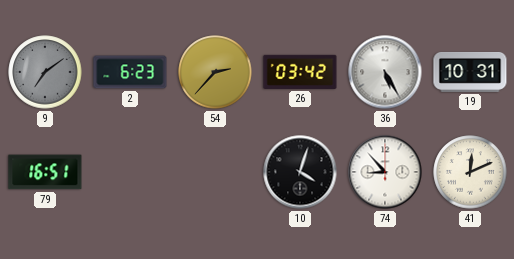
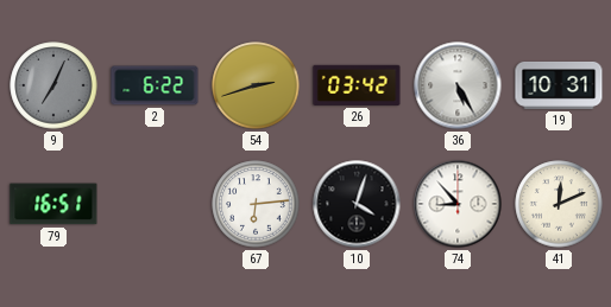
9: 7:09 -> 7:04 (53, 85)
2: 6:23 -> 6:22 (155, 85)
54: 2:37 -> 2:42 (256, 85)
67: none -> 6:14 (256, 204)
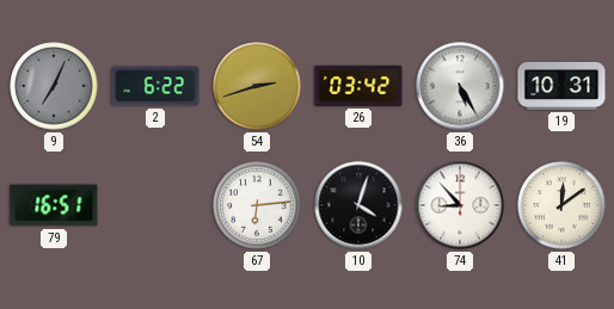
41: 12:11 -> 12:09 (561, 205)
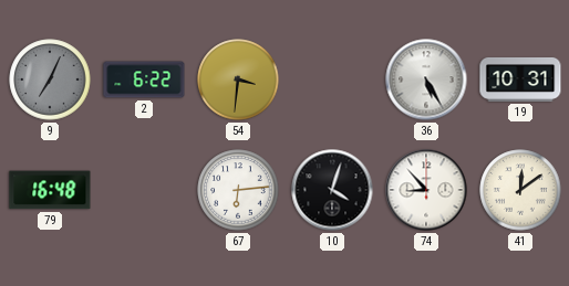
54: 2:42 -> 3:31 (238, 80)
26: 03:42 -> none (358, 86)
79: 16:51 -> 16:48 (50, 190)
